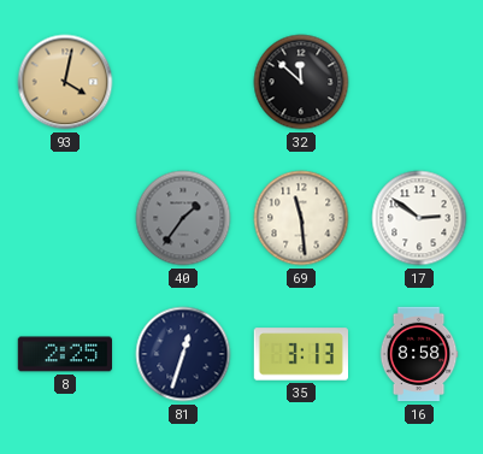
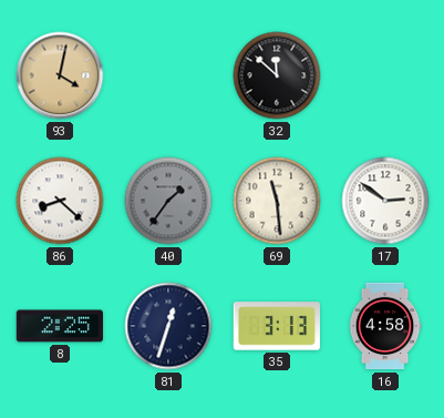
86: none -> 8:22 (60, 201)
16: 8:58 -> 4:58 (385, 326)
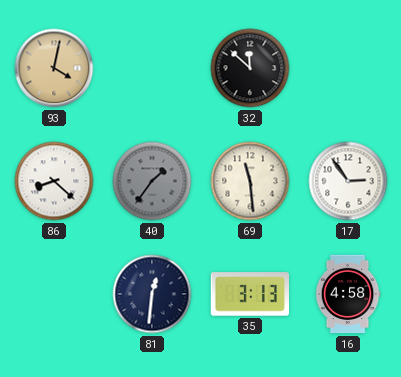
17: 2:51 -> 2:54 (348, 181)
8: 2:25 -> none (59, 326)
81: 12:33 -> 12:31 (152, 294)
